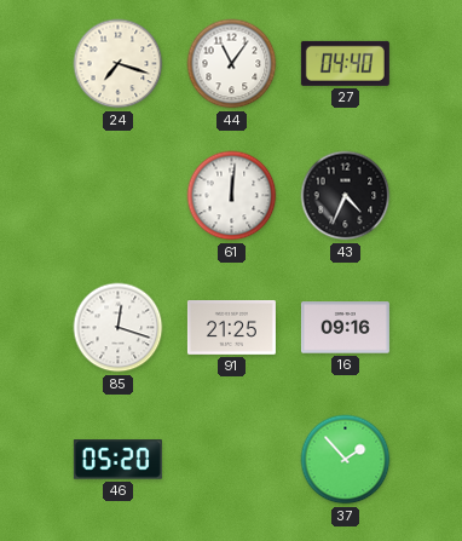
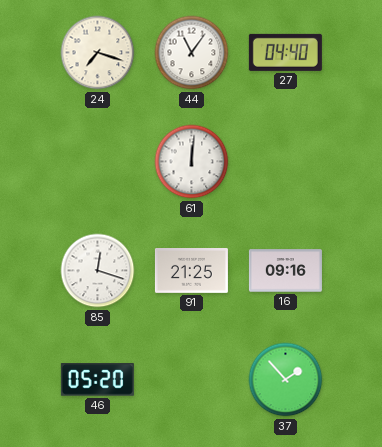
43: 4:34 -> none (346, 196)
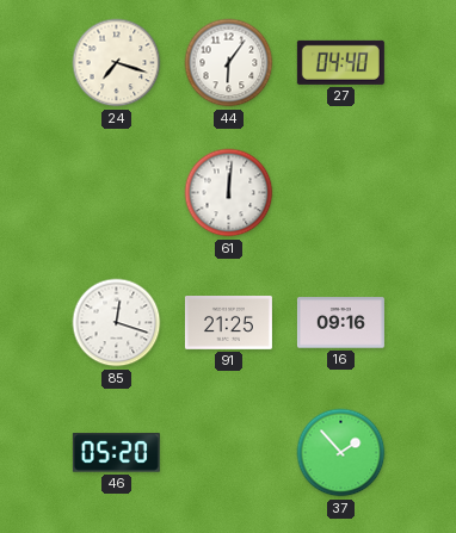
44: 11:06 -> 6:06 (229, 63)
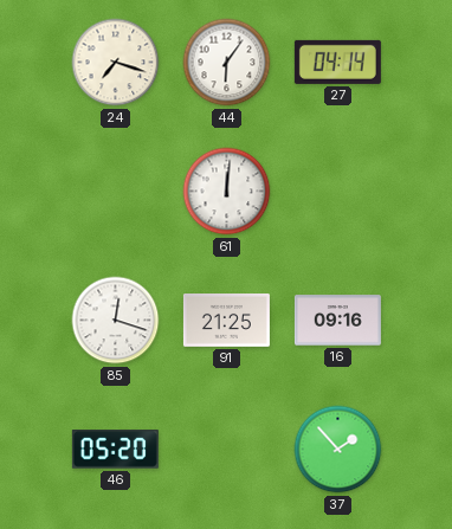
27: 04:40 -> 04:14 (337, 62)
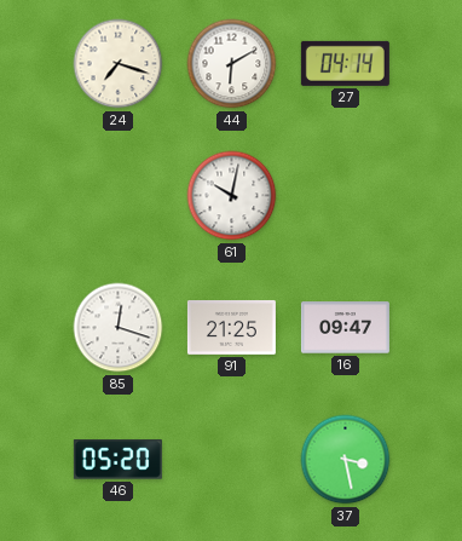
44: 6:06 -> 6:10 (232, 64)
61: 12:01 -> 10:02 (232, 196)
16: 09:16 -> 09:47 (345, 328)
37: 1:53 -> 3:28 (346, 460)
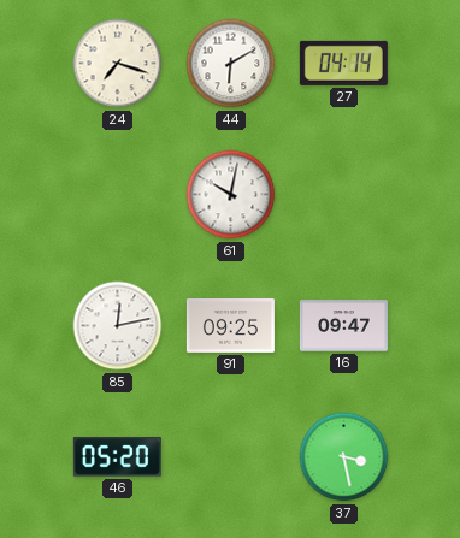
85: 12:18 -> 12:13 (118, 326)
91: 21:25 -> 09:25 (230, 326)
